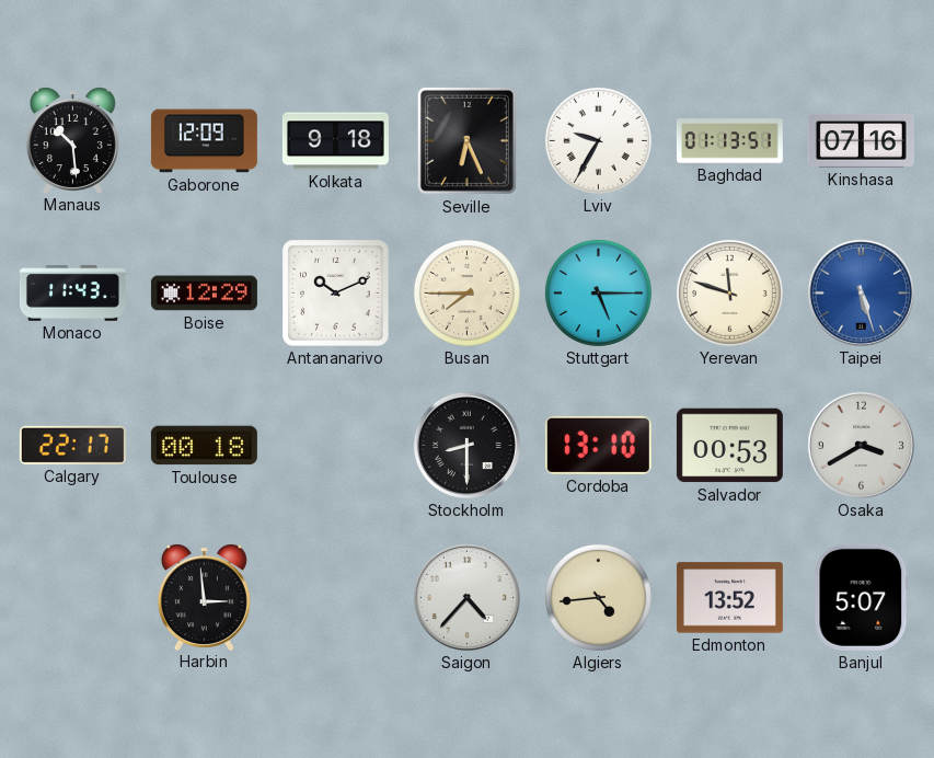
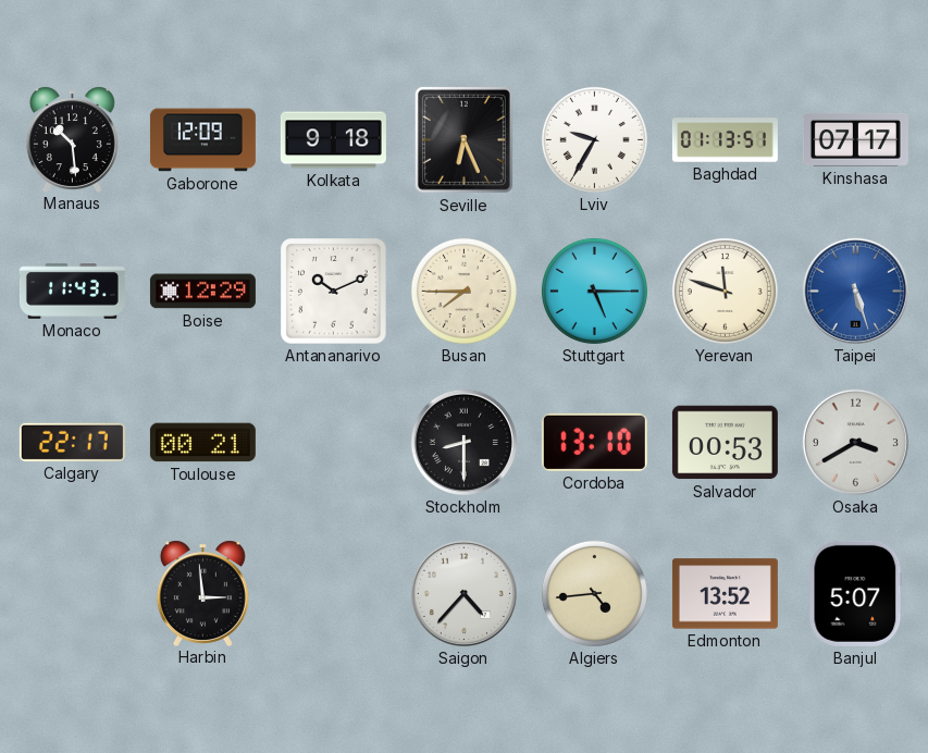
Kinshasa: 07:16 -> 07:17 (855, 139)
Toulouse: 00:18 -> 00:21 (202, 443)
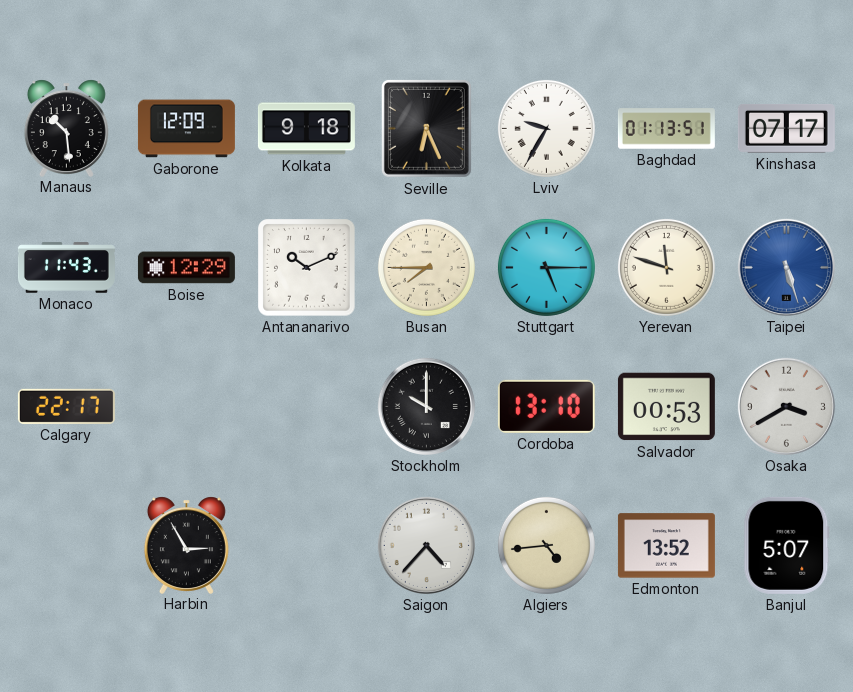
Toulouse: 00:21 -> none (202, 443)
Stockholm: 8:30 -> 10:00 (426, 406)
Harbin: 2:59 -> 2:55 (186, 545)
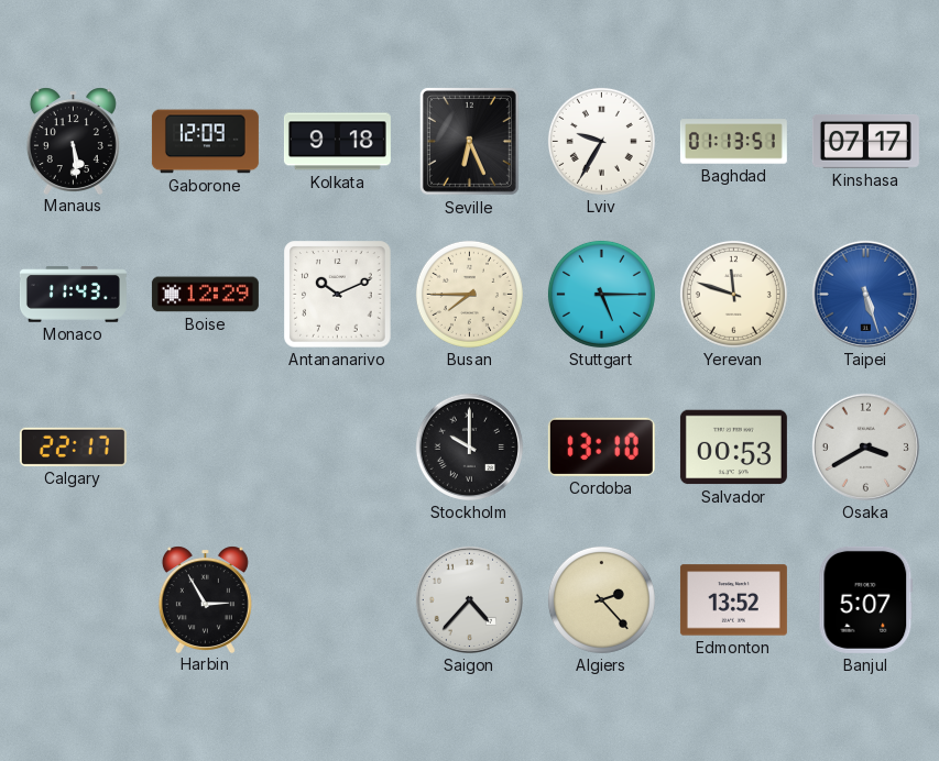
Manaus: 10:29 -> 5:29 (73, 141)
Algiers: 4:44 -> 2:23 (601, 599)
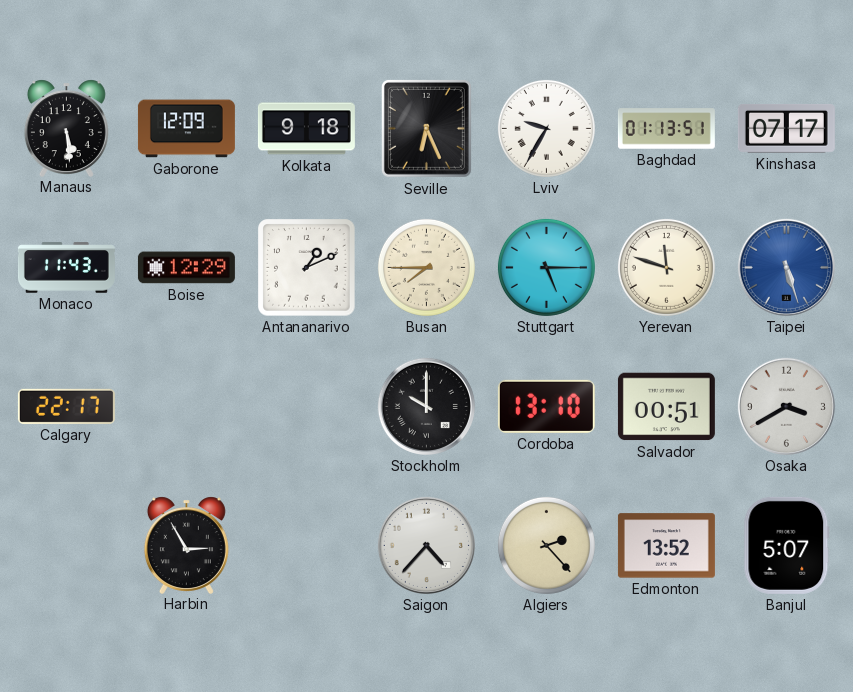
Antananarivo: 10:11 -> 1:11 (307, 268)
Salvador: 00:53 -> 00:51 (666, 407)
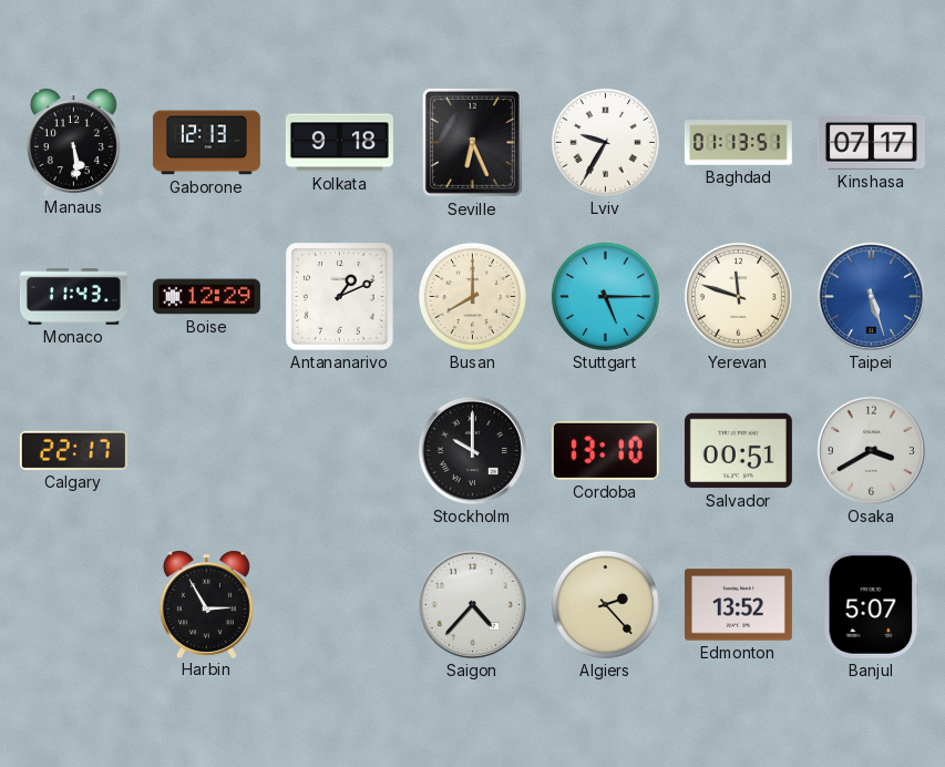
Gaborone: 12:09 -> 12:13 (206, 143)
Busan: 7:45 -> 8:00 (472, 296)
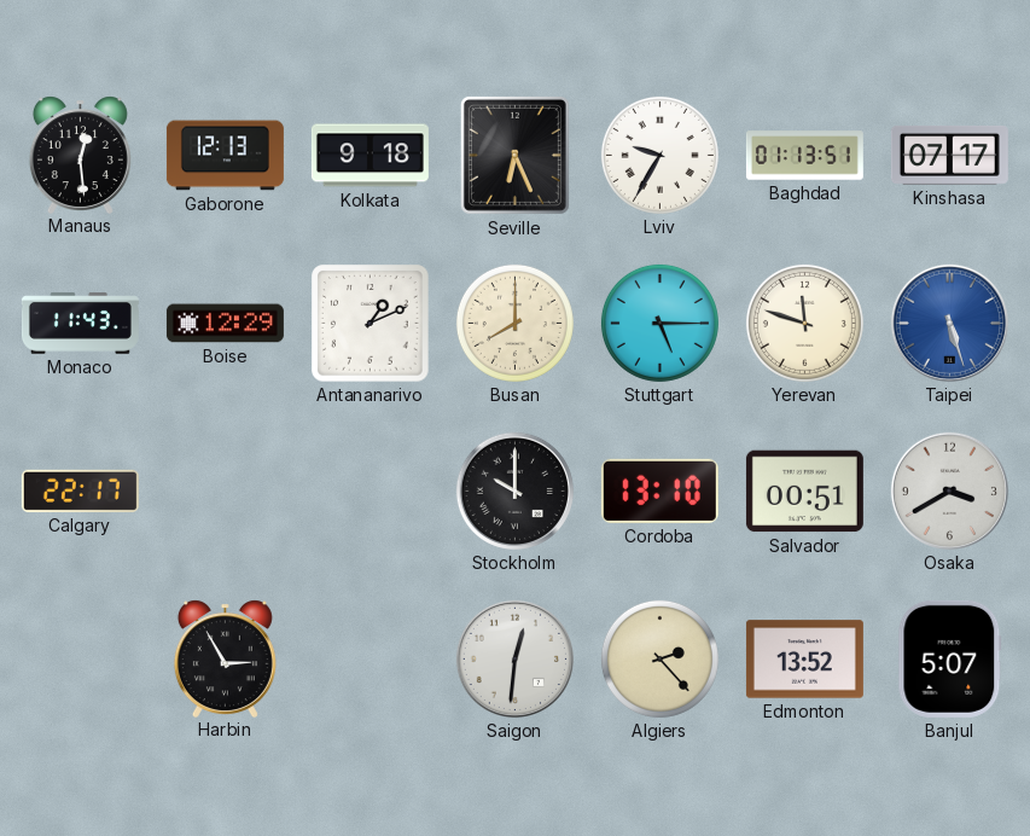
Manaus: 5:29 -> 12:29 (80, 155)
Saigon: 4:37 -> 12:31 (514, 658)
